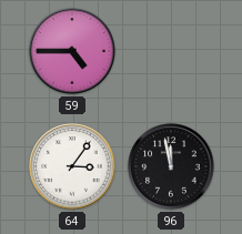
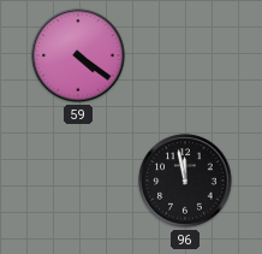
59: 4:45 -> 4:21 (78, 55)
64: 3:06 -> none (72, 166)
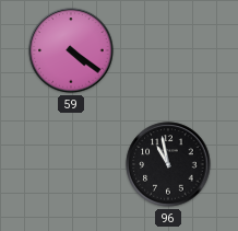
96: 11:58 -> 10:58 (168, 164)
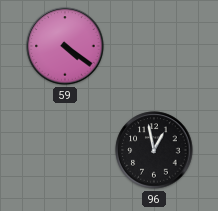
96: 10:58 -> 12:58 (154, 150)
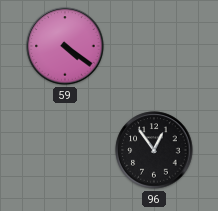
96: 12:58 -> 12:54 (154, 150)
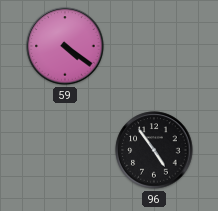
96: 12:54 -> 4:54 (154, 150)
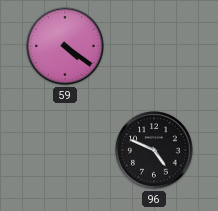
96: 4:54 -> 4:49 (154, 150)
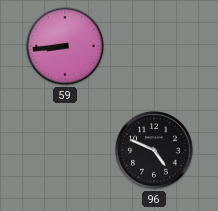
59: 4:21 -> 8:44 (65, 46)
